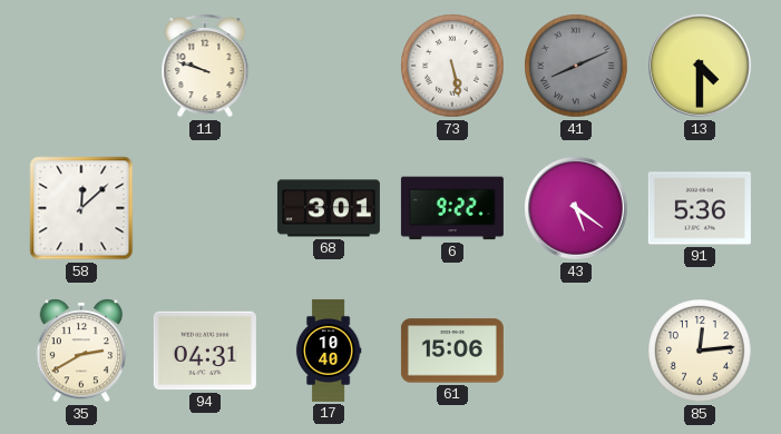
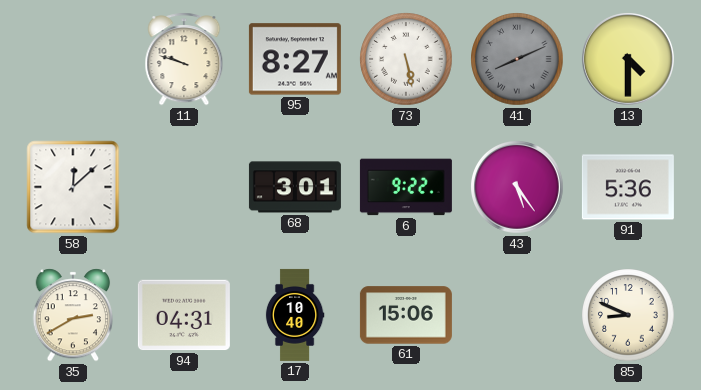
95: none -> 8:27 (295, 59)
43: 5:21 -> 5:24 (518, 188)
85: 12:14 -> 8:49 (628, 315)
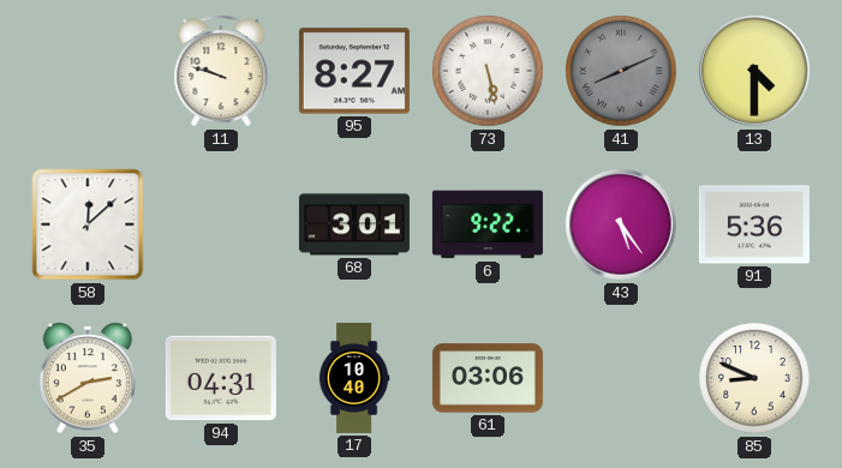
61: 15:06 -> 03:06 (488, 378)
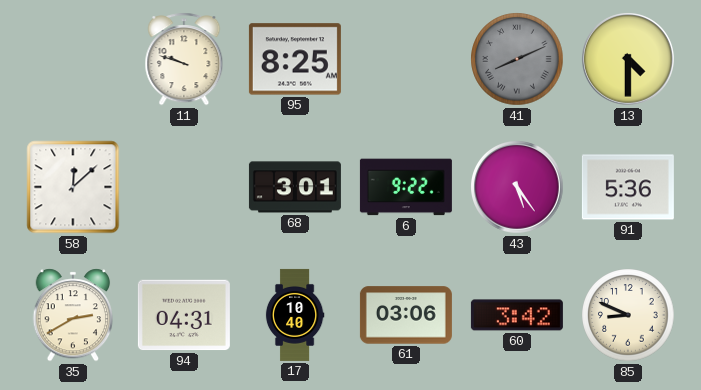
95: 8:27 -> 8:25 (295, 59)
73: 5:28 -> none (488, 71)
60: none -> 3:42 (517, 315)
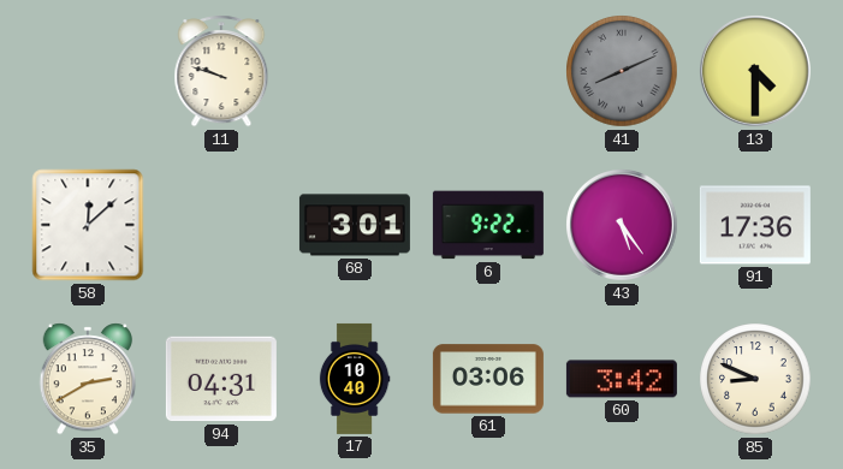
95: 8:25 -> none (295, 59)
91: 5:36 -> 17:36 (755, 225)
